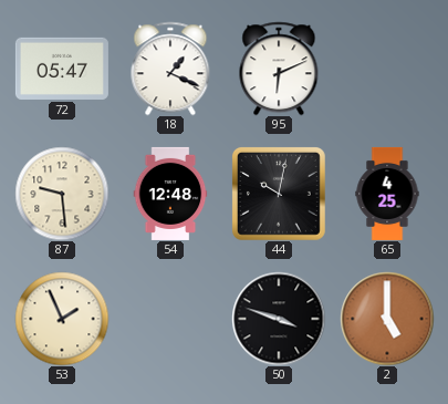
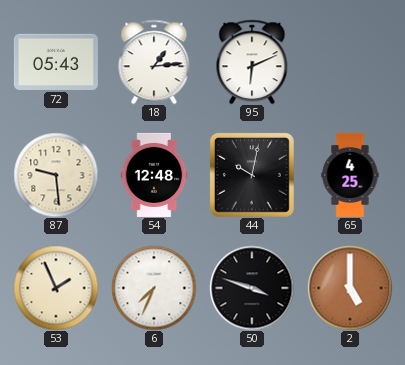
72: 05:47 -> 05:43 (56, 62)
18: 1:19 -> 1:14 (154, 62)
6: none -> 7:34 (154, 288)
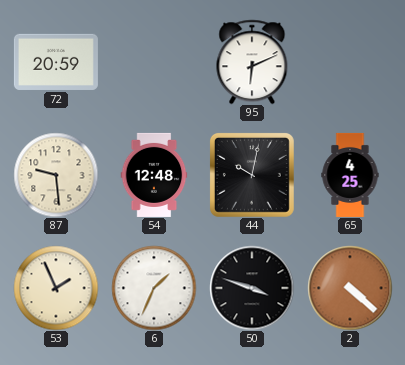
72: 05:43 -> 20:59 (56, 62)
18: 1:14 -> none (154, 62)
6: 7:34 -> 1:34 (154, 288)
2: 5:00 -> 4:22 (350, 288)
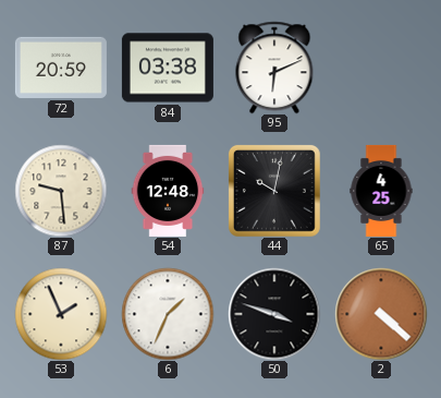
84: none -> 03:38 (168, 68)
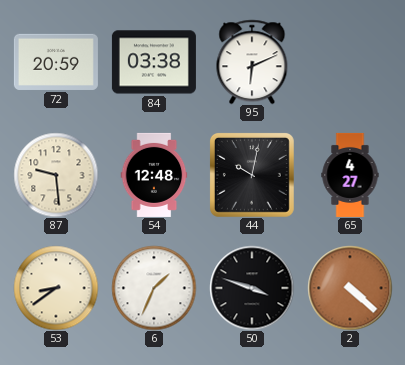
65: 4:25 -> 4:27 (350, 175)
53: 1:56 -> 8:39 (56, 288)
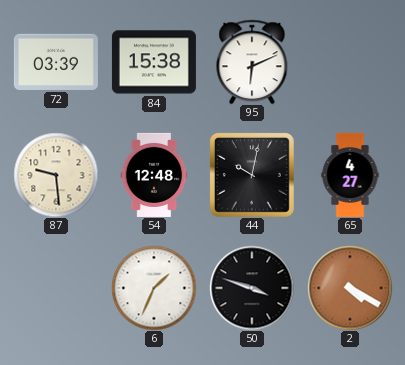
72: 20:59 -> 03:39 (56, 62)
84: 03:38 -> 15:38 (154, 62)
53: 8:39 -> none (56, 288)
2: 4:22 -> 4:20 (350, 288)
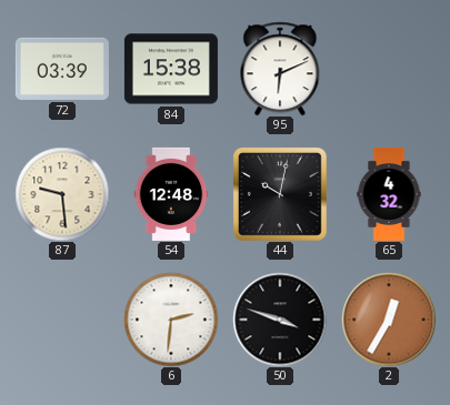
65: 4:27 -> 4:32 (389, 194)
6: 1:34 -> 2:31 (171, 320)
2: 4:20 -> 12:35 (389, 320)
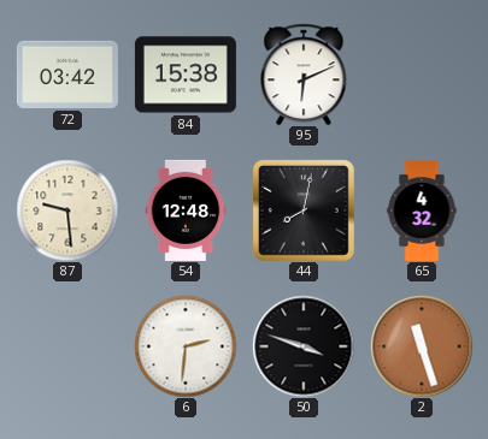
72: 03:39 -> 03:42 (67, 75)
44: 10:02 -> 8:02 (304, 210)
2: 12:35 -> 11:27 (422, 346)
